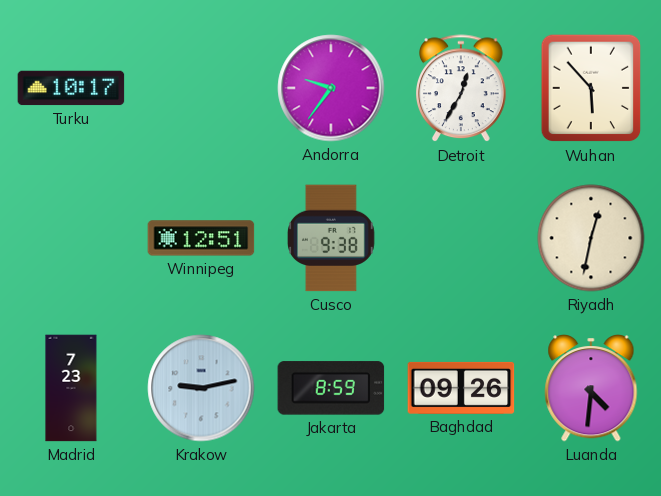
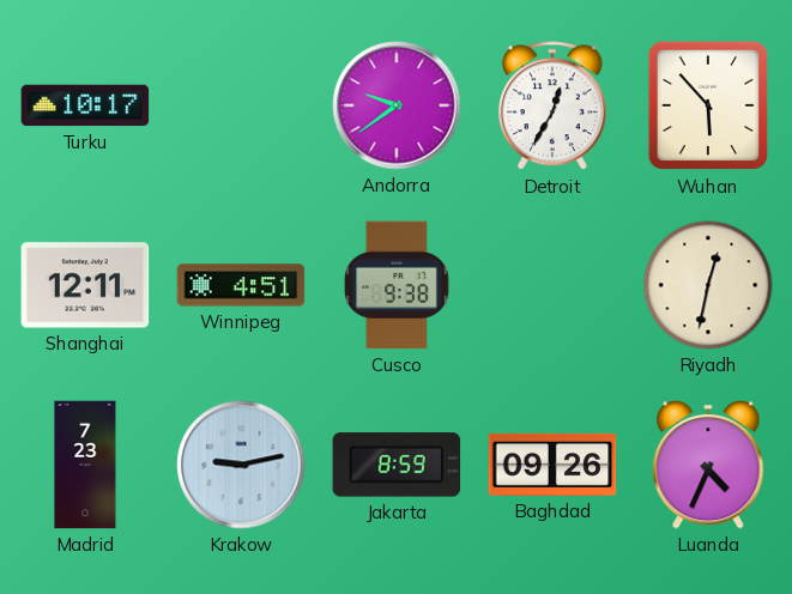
Andorra: 9:36 -> 9:39 (397, 105)
Shanghai: none -> 12:11 (85, 285)
Winnipeg: 12:51 -> 4:51 (241, 285)
Luanda: 4:31 -> 4:34 (708, 466)
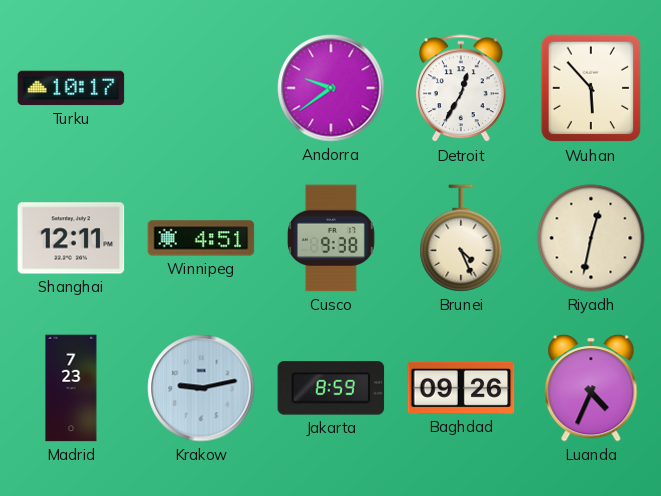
Brunei: none -> 4:26 (461, 238)
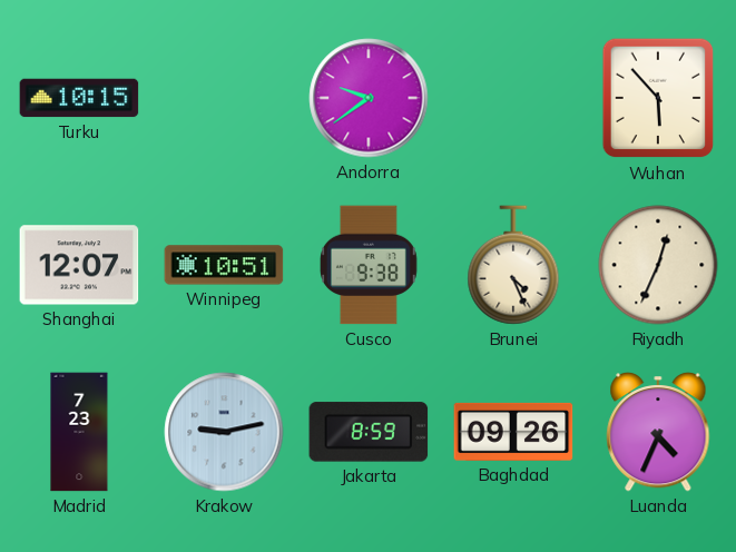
Turku: 10:17 -> 10:15 (79, 98)
Detroit: 12:35 -> none (462, 89)
Shanghai: 12:11 -> 12:07 (79, 265)
Winnipeg: 4:51 -> 10:51 (224, 265)
Riyadh: 12:32 -> 12:34 (658, 265)
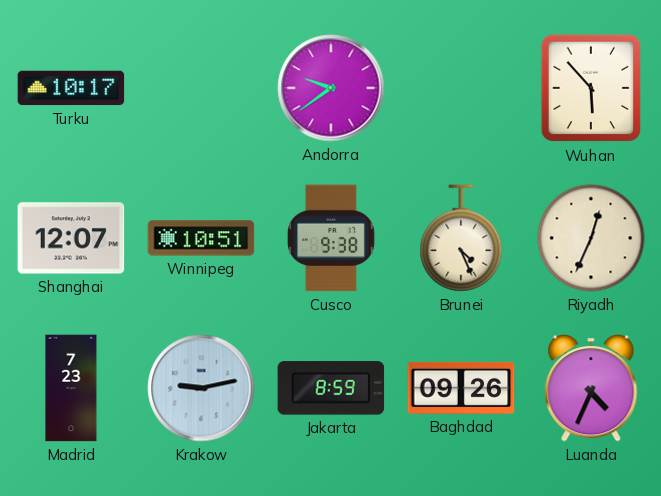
Turku: 10:15 -> 10:17 (71, 88)
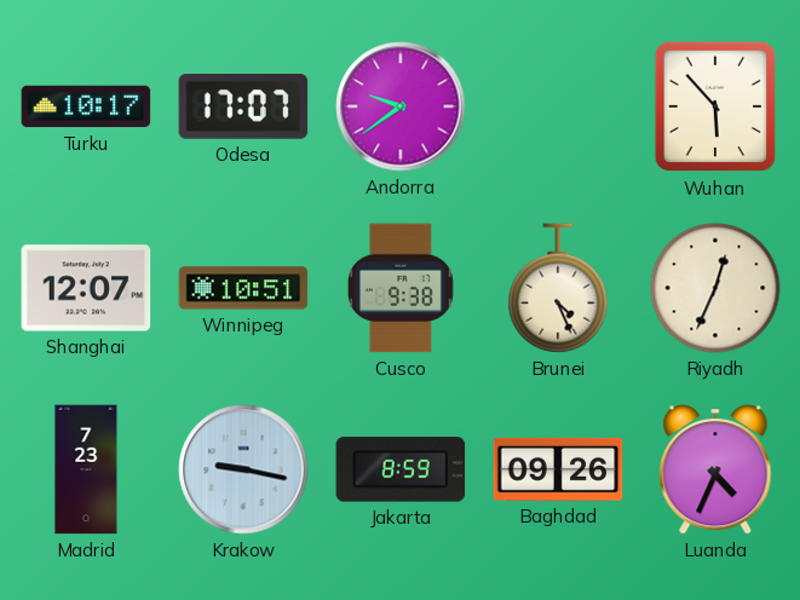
Odesa: none -> 17:07 (243, 106)
Krakow: 9:13 -> 9:17 (243, 469)
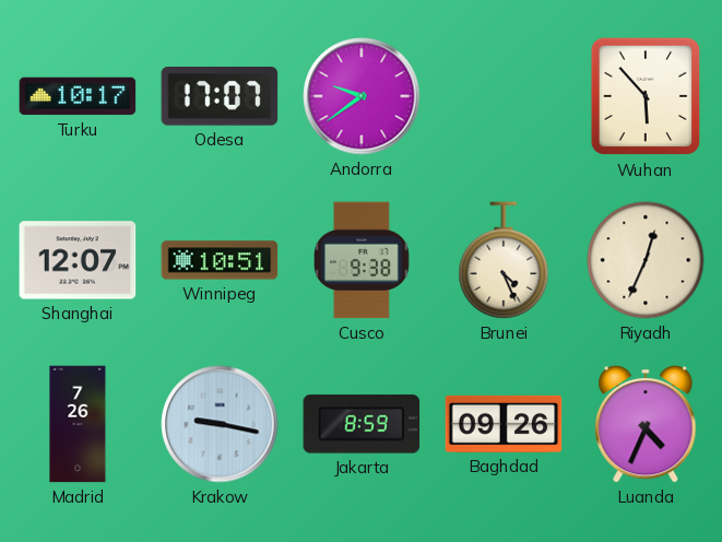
Madrid: 7:23 -> 7:26 (78, 424)
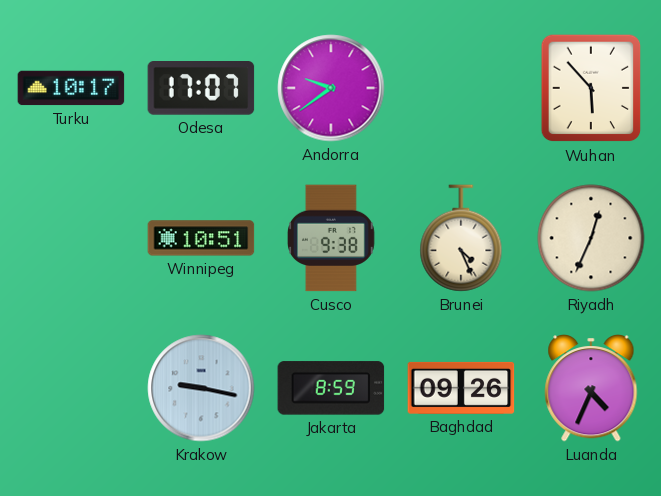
Shanghai: 12:07 -> none (78, 260)
Madrid: 7:26 -> none (78, 424)
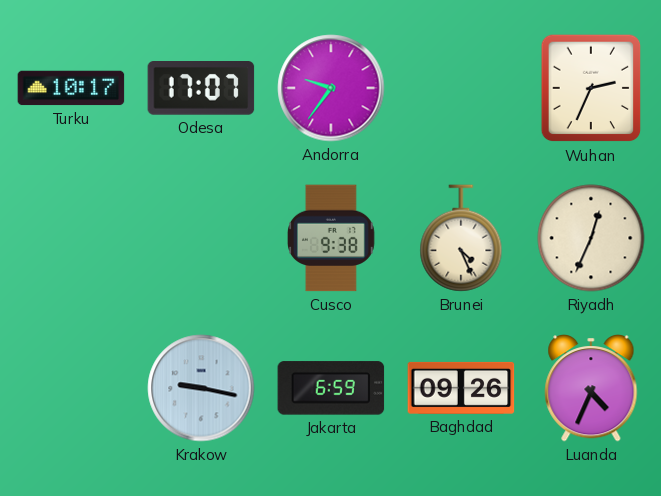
Andorra: 9:39 -> 9:36 (331, 88)
Wuhan: 5:53 -> 2:34 (591, 88)
Winnipeg: 10:51 -> none (201, 238)
Jakarta: 8:59 -> 6:59 (331, 388)
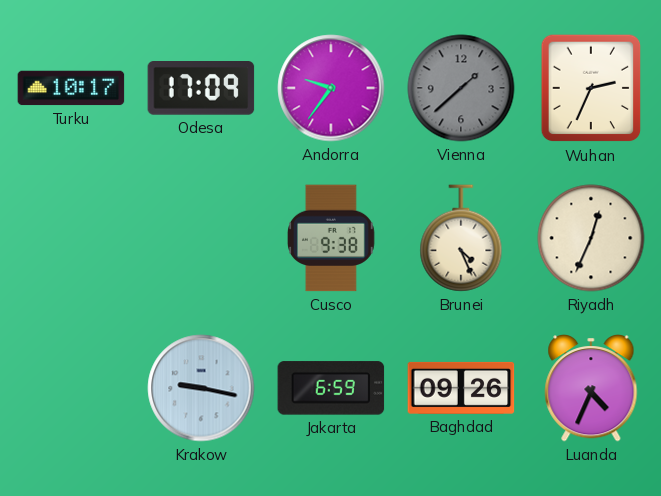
Odesa: 17:07 -> 17:09 (201, 88)
Vienna: none -> 1:38 (461, 88)
